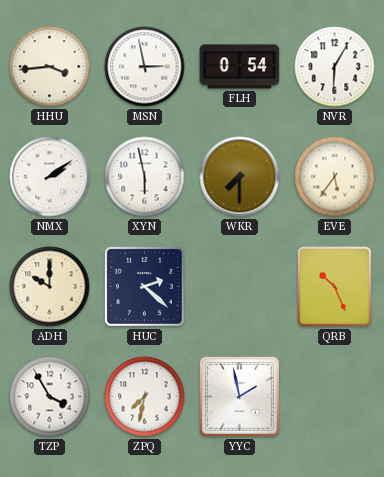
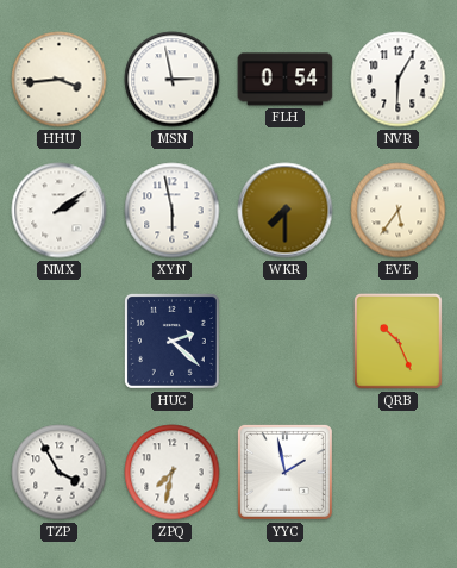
ADH: 10:00 -> none (50, 287)
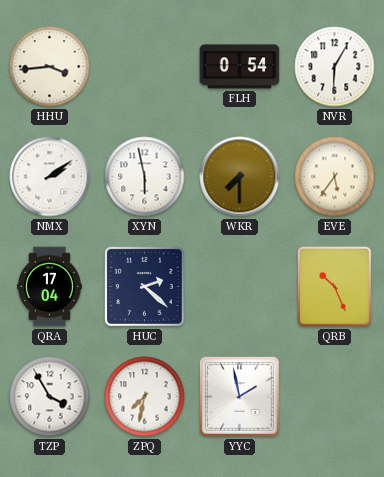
MSN: 2:58 -> none (173, 80)
QRA: none -> 17:04 (49, 287)
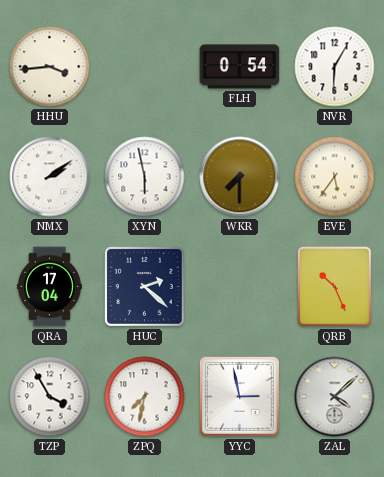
YYC: 1:58 -> 2:58 (239, 396)
ZAL: none -> 4:08 (335, 397)
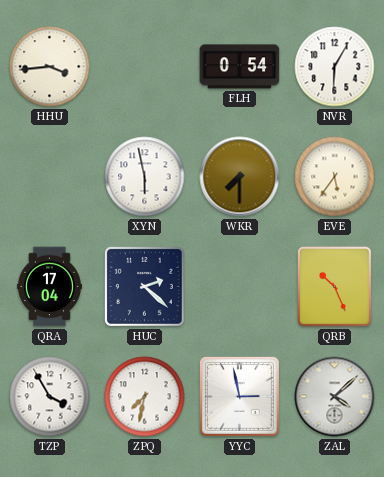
NMX: 2:09 -> none (50, 177)
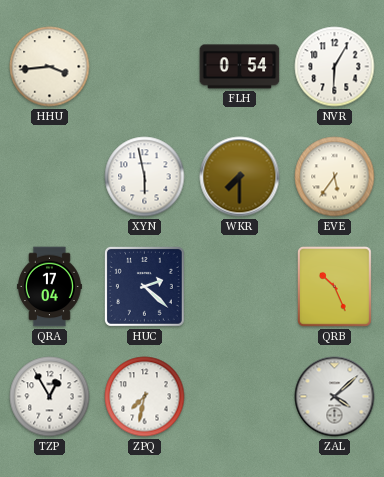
TZP: 3:55 -> 12:55 (50, 397)
YYC: 2:58 -> none (239, 396)
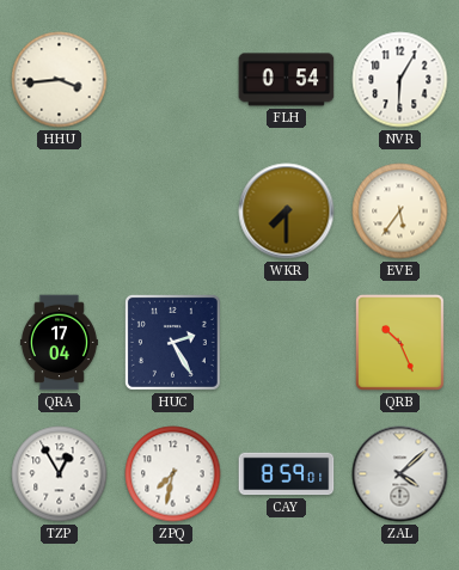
XYN: 5:58 -> none (145, 177)
HUC: 2:22 -> 2:25 (172, 342)
CAY: none -> 8:59 (287, 474)
